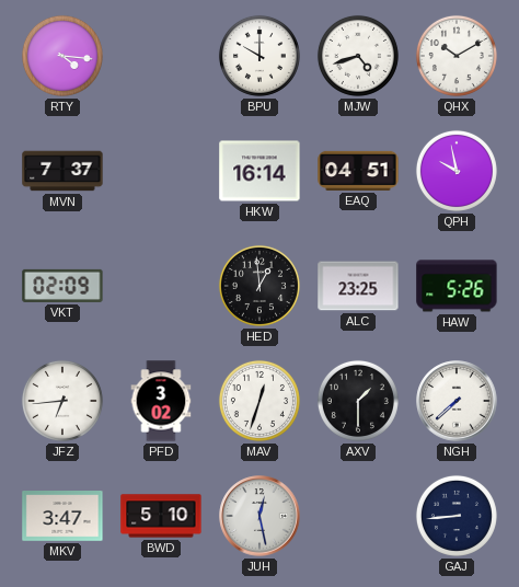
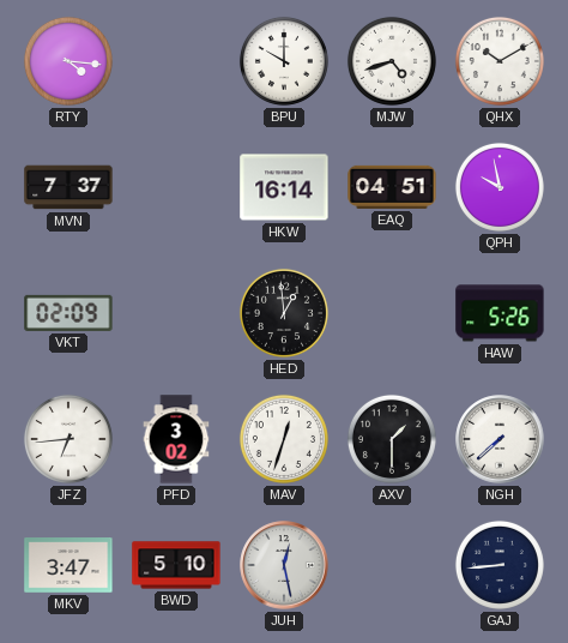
ALC: 23:25 -> none (358, 286)
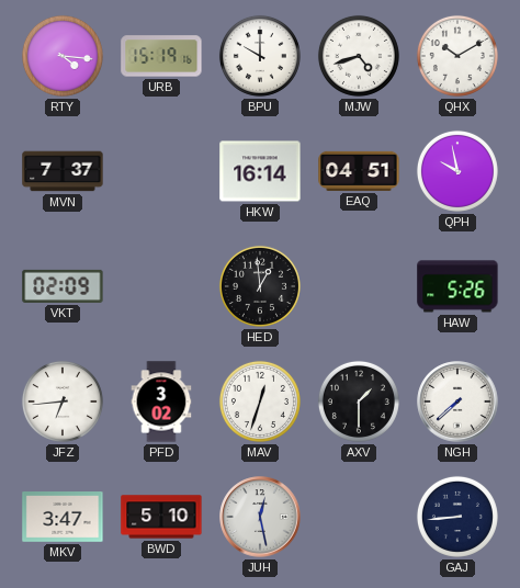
URB: none -> 15:19 (161, 56)
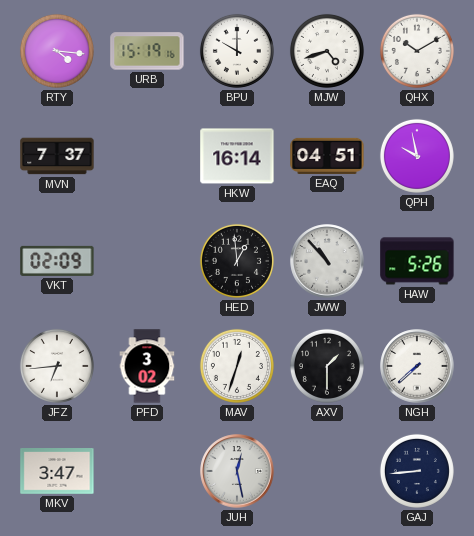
JWW: none -> 10:53 (327, 261)
BWD: 5:10 -> none (161, 517)
